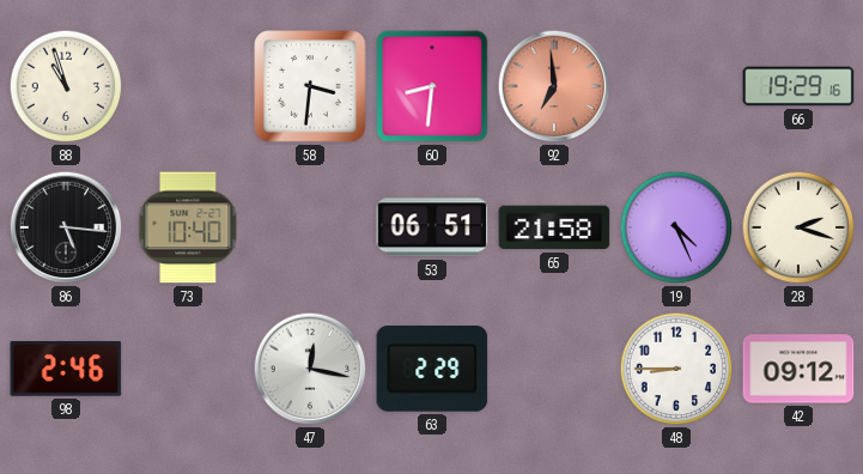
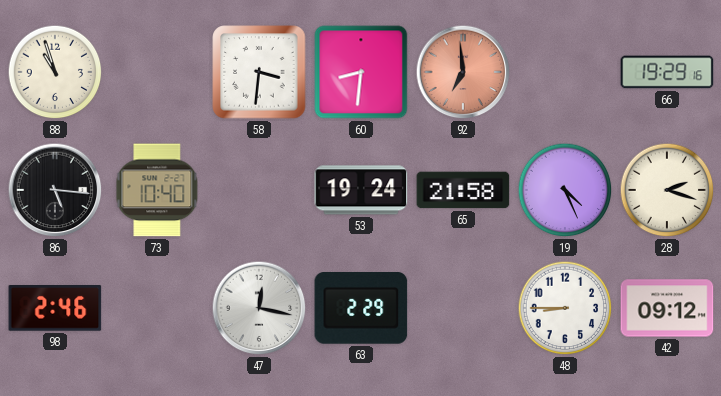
53: 06:51 -> 19:24 (361, 190)
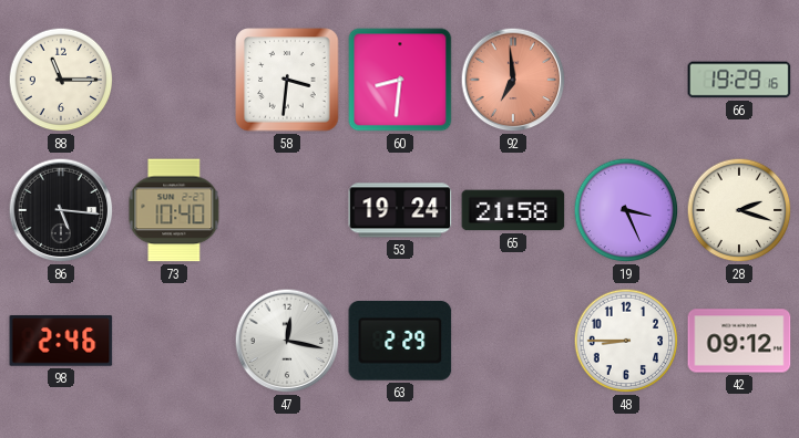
88: 10:57 -> 11:15 (61, 80)
19: 4:26 -> 3:26 (626, 210)
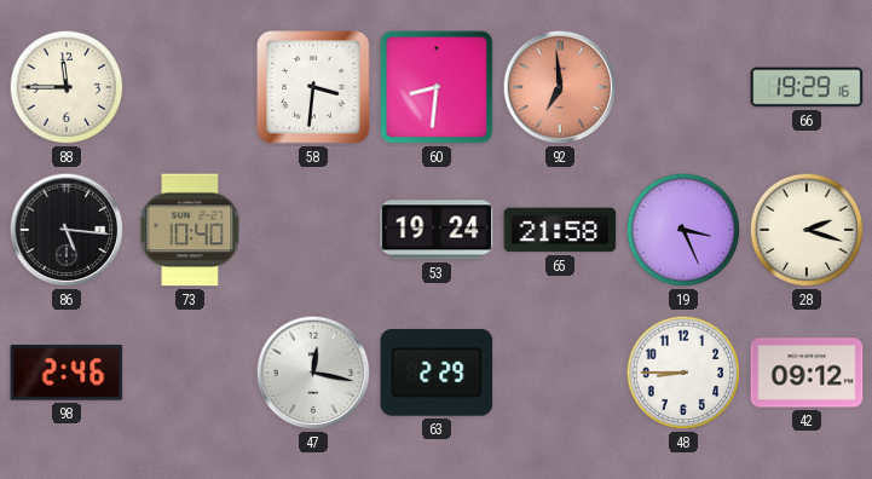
88: 11:15 -> 11:45 (67, 87)
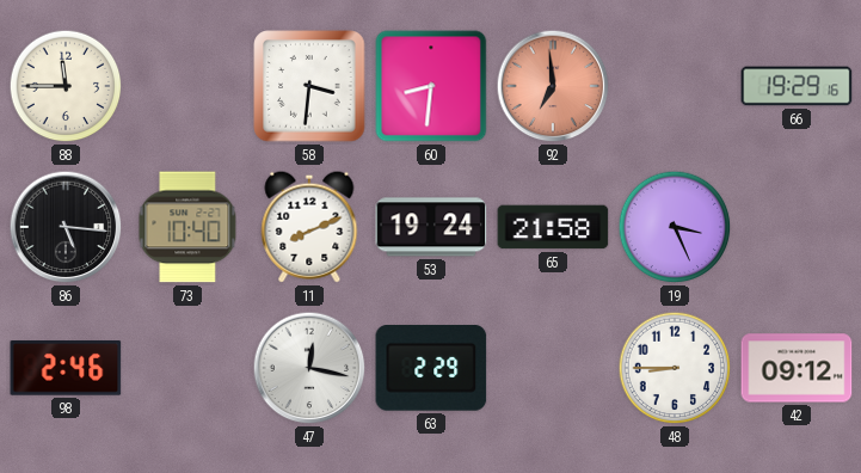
11: none -> 8:11 (309, 227)
28: 2:18 -> none (807, 230)
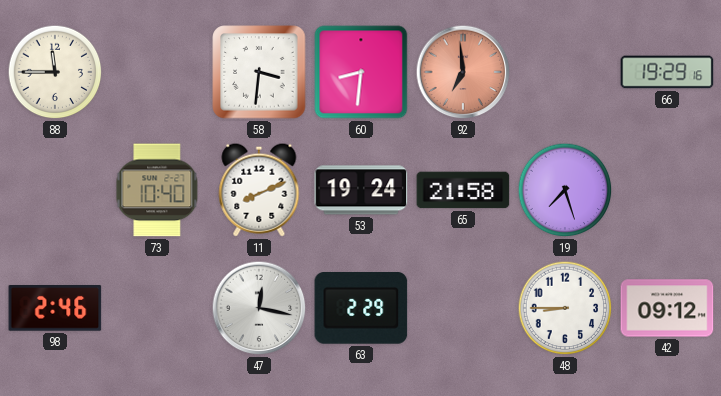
86: 5:16 -> none (66, 227)
19: 3:26 -> 7:27 (565, 190)
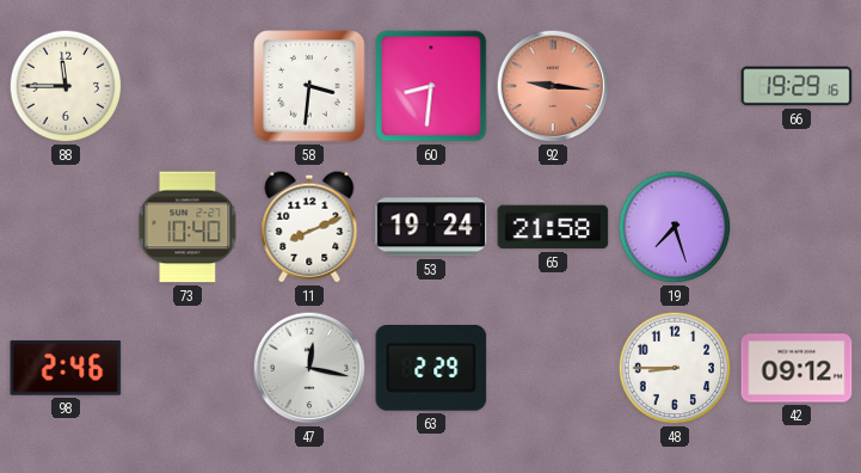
92: 6:59 -> 9:16 (553, 86)
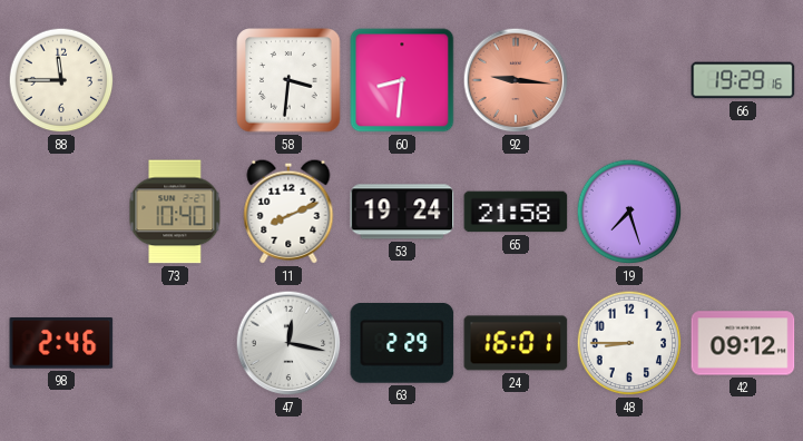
24: none -> 16:01 (516, 343)
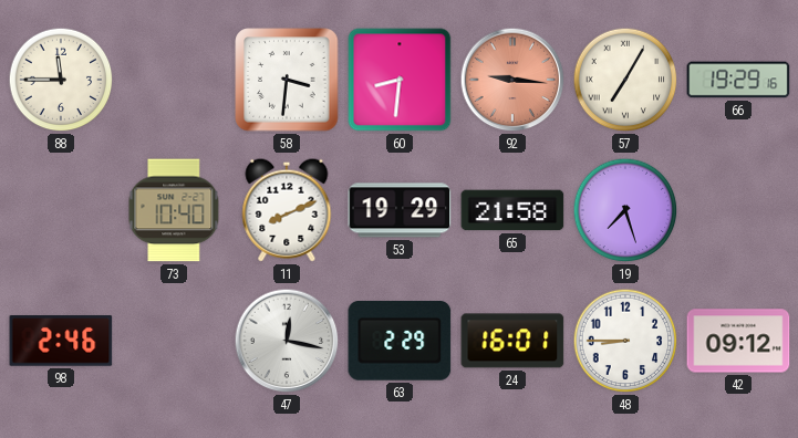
57: none -> 7:05 (625, 80)
53: 19:24 -> 19:29 (400, 210)
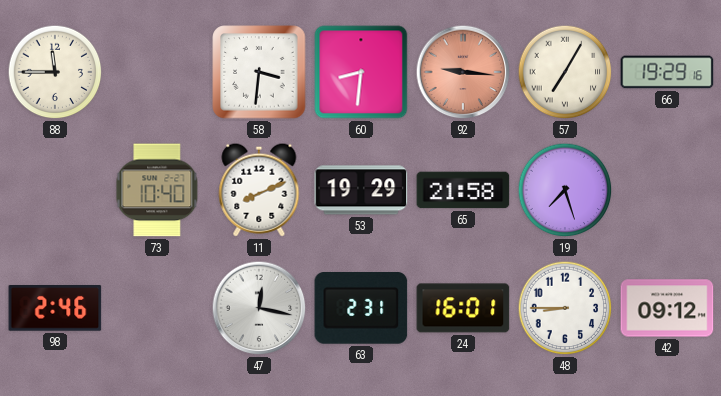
63: 2:29 -> 2:31 (361, 309)
